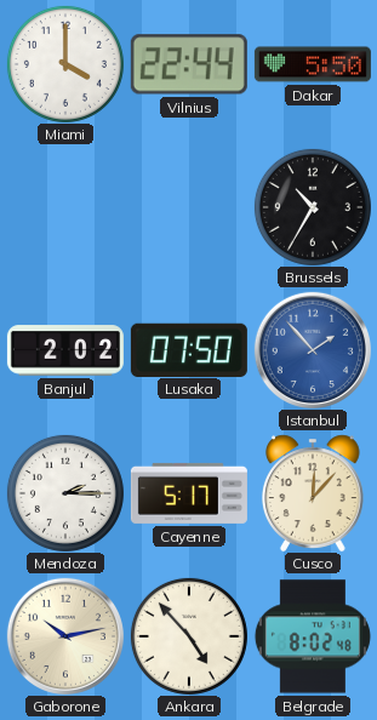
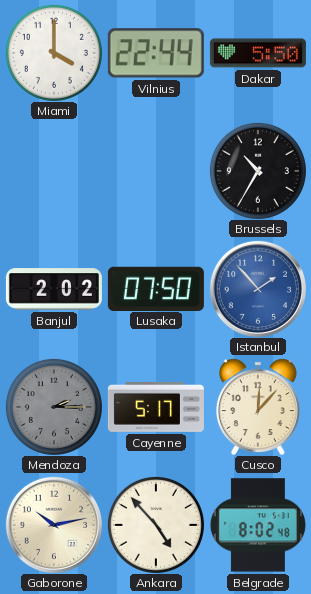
Mendoza dial: white -> grey (54, 407)
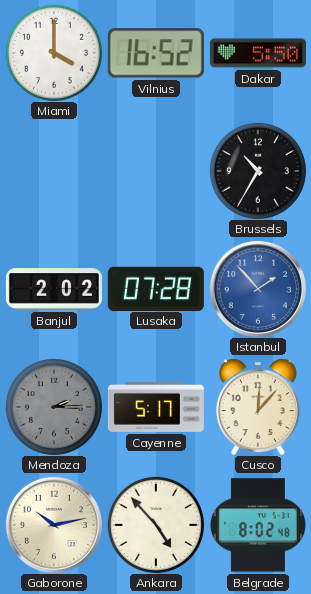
Vilnius: 22:44 -> 16:52 (156, 53)
Lusaka: 07:50 -> 07:28 (156, 288)
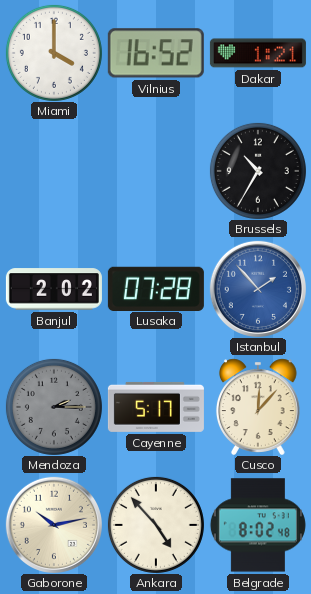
Dakar: 5:50 -> 1:21 (258, 53)
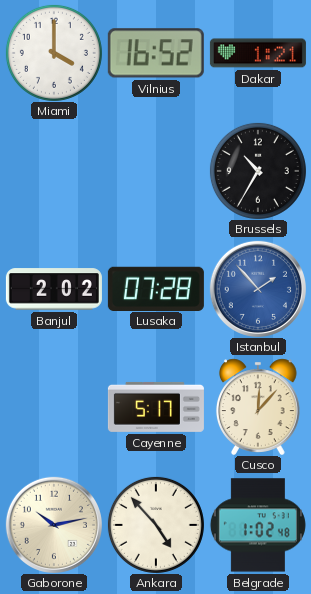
Mendoza: 2:15 -> none (54, 407)
Belgrade: 8:02 -> 1:02 (258, 525)
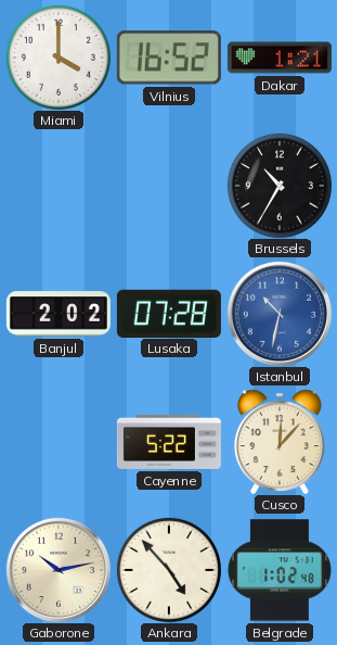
Istanbul: 1:53 -> 10:32 (280, 314)
Cayenne: 5:17 -> 5:22 (169, 442)
